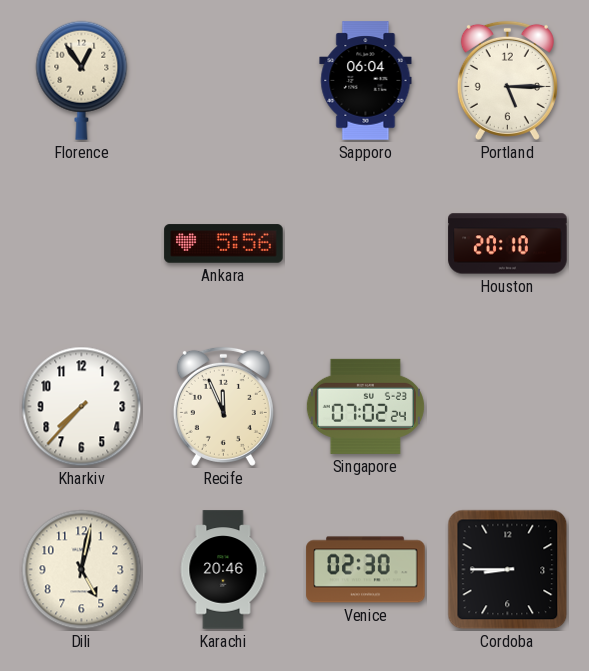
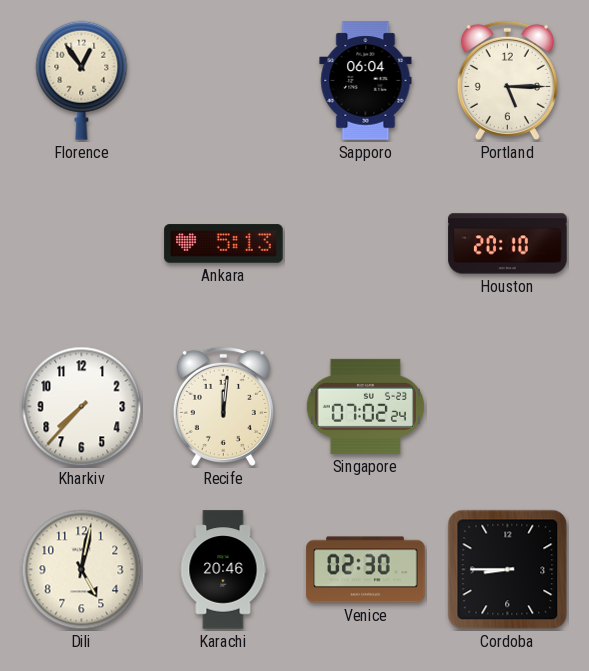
Ankara: 5:56 -> 5:13 (224, 244)
Recife: 11:56 -> 12:01 (223, 406)
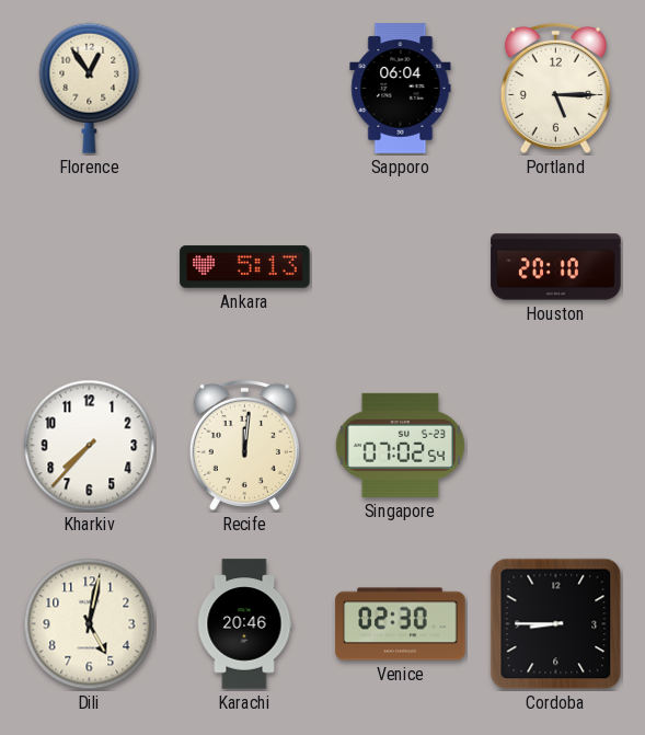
Singapore: 07:02:24 -> 07:02:54 (400, 445)
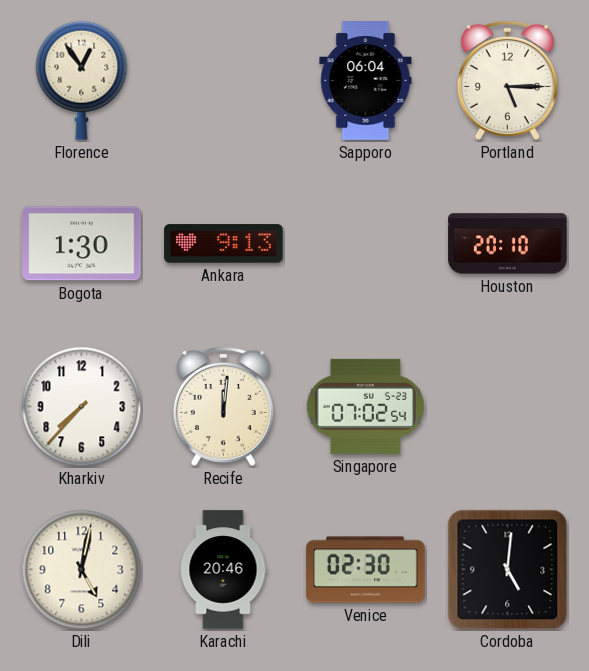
Bogota: none -> 1:30 (82, 244)
Ankara: 5:13 -> 9:13 (224, 244)
Cordoba: 8:45 -> 5:01 (508, 570)
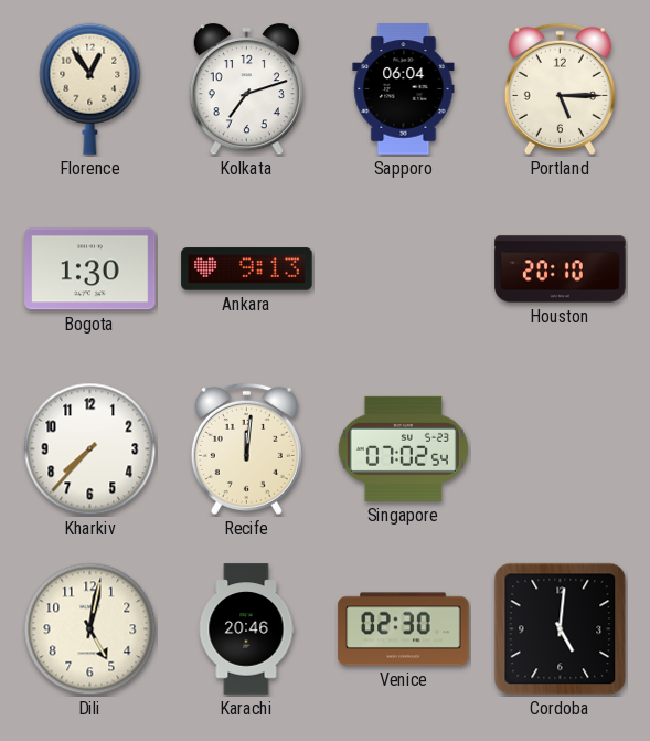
Kolkata: none -> 7:12 (246, 89)
